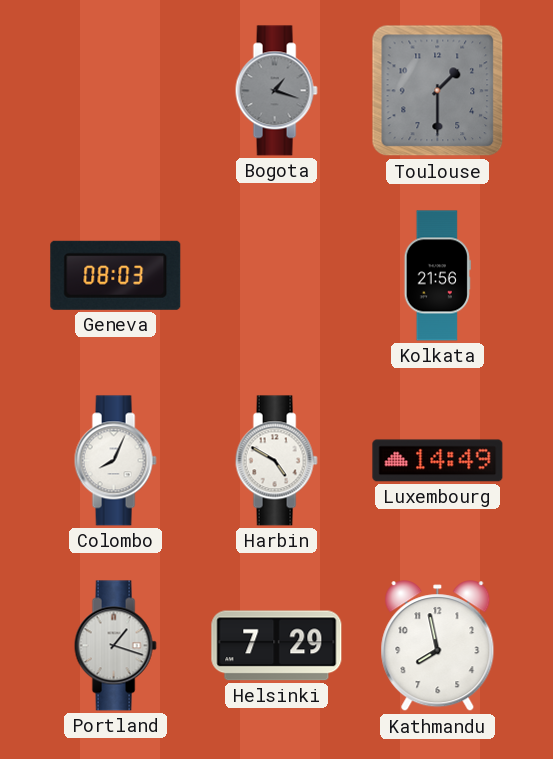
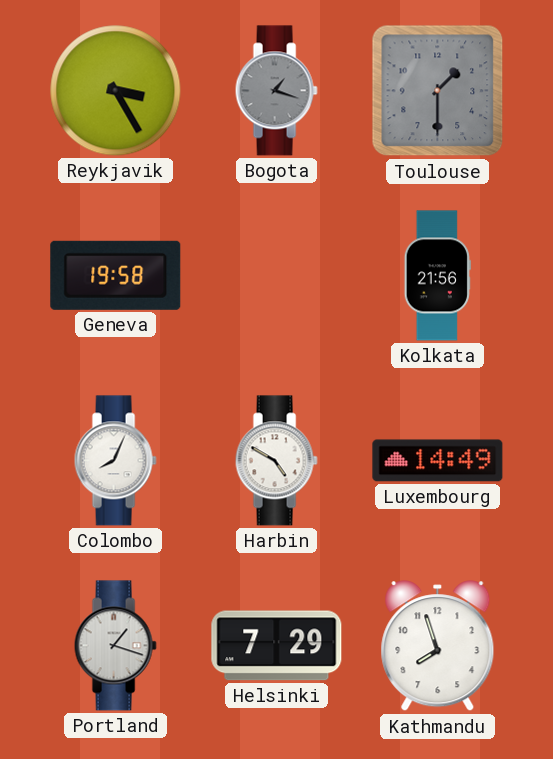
Reykjavik: none -> 3:25 (116, 91)
Geneva: 08:03 -> 19:58 (116, 275)
Kathmandu: 7:58 -> 7:57 (438, 646)
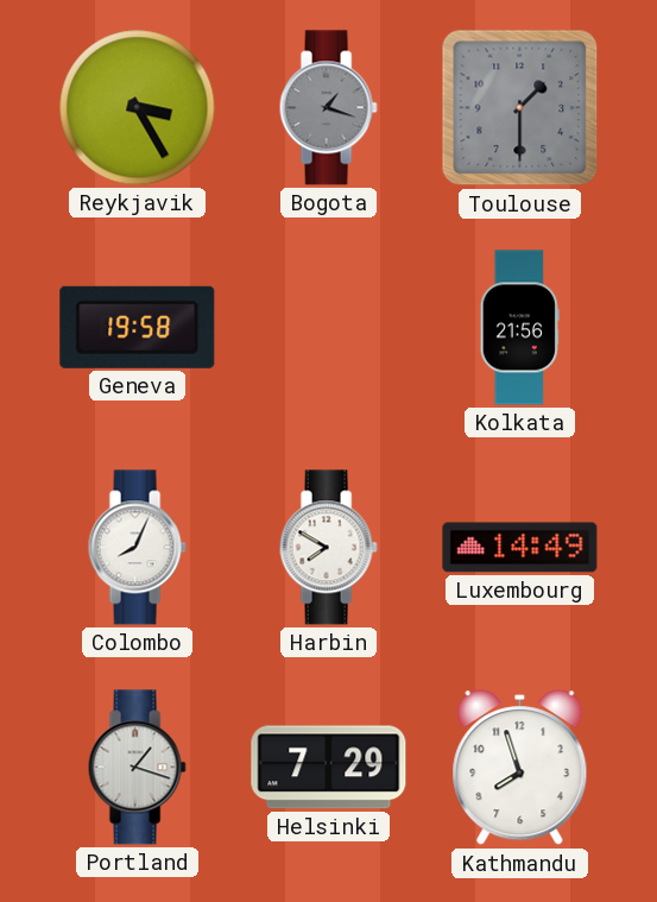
Harbin: 4:50 -> 7:50 (328, 548)
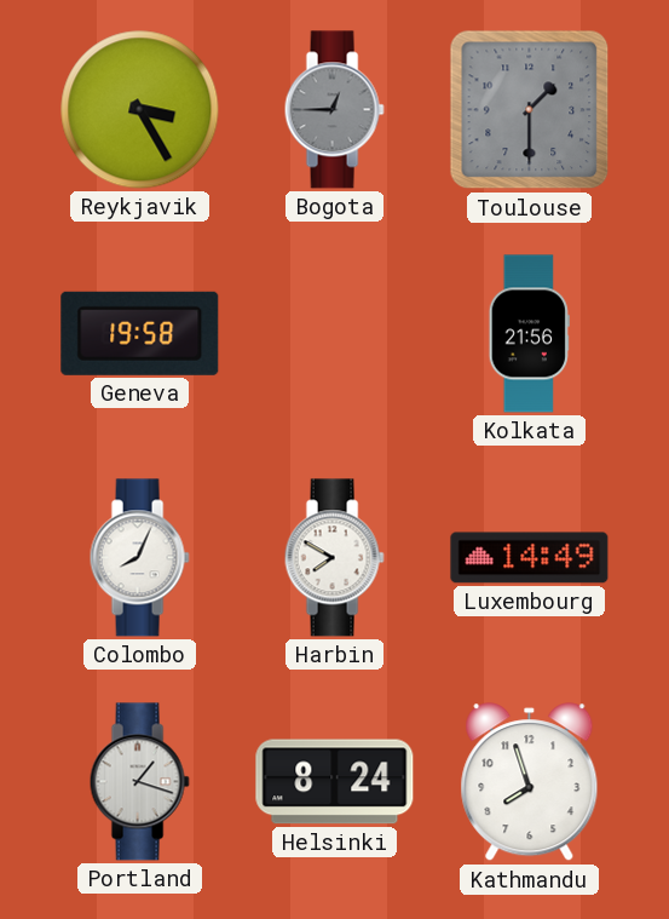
Bogota: 1:18 -> 12:45 (334, 110)
Helsinki: 7:29 -> 8:24 (335, 782)
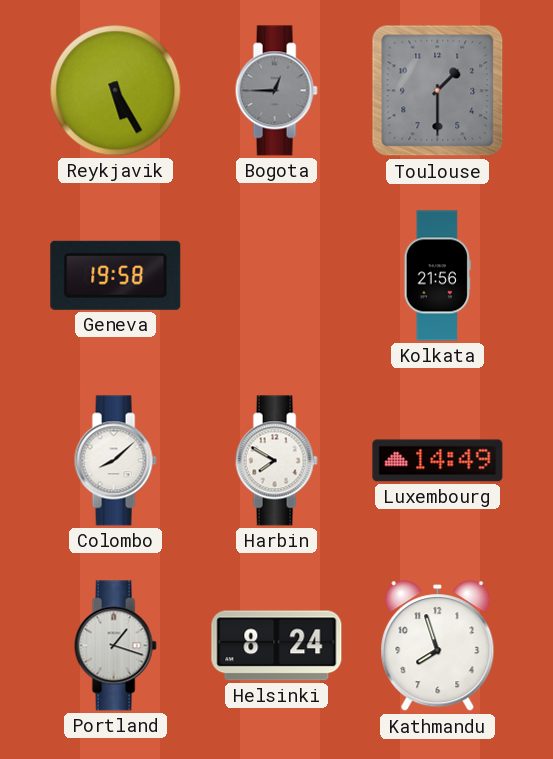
Reykjavik: 3:25 -> 5:25 (116, 91)
Colombo: 8:04 -> 8:08 (115, 461)
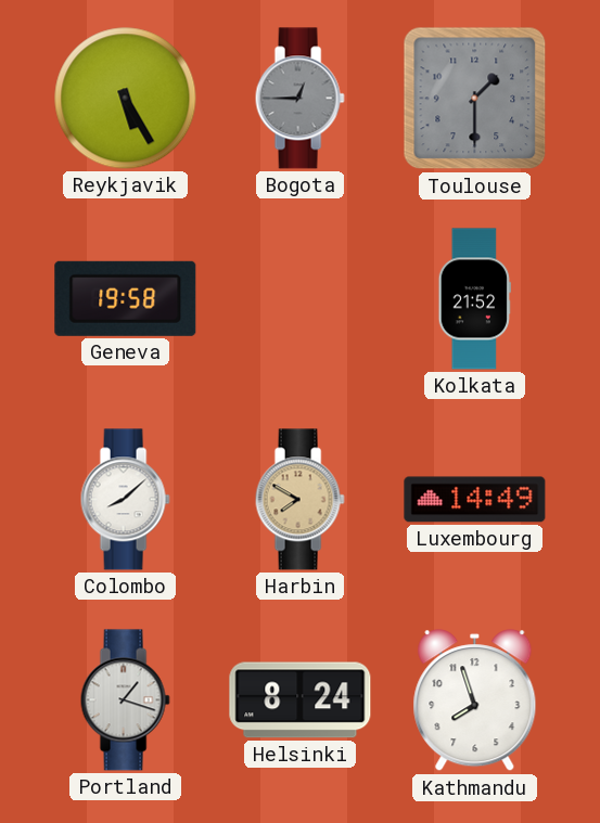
Kolkata: 21:56 -> 21:52 (474, 299)
Harbin dial: white -> champagne (299, 500)
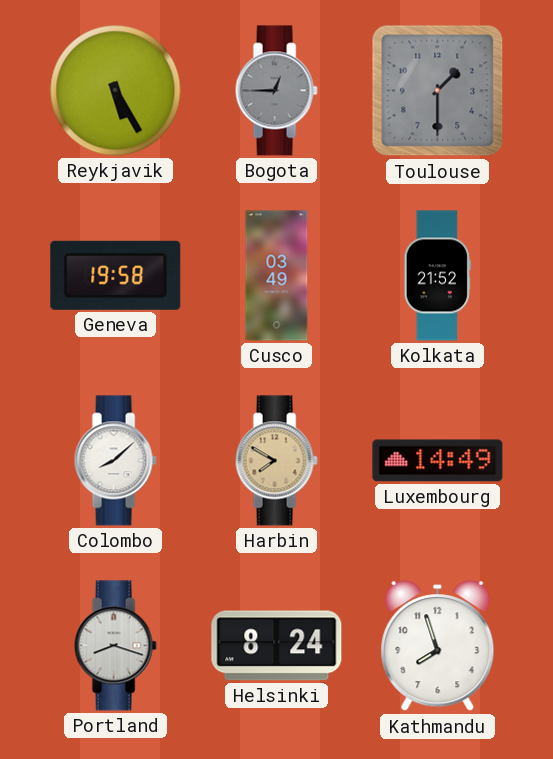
Cusco: none -> 03:49 (277, 276)
Portland: 1:18 -> 8:18 (115, 646)
